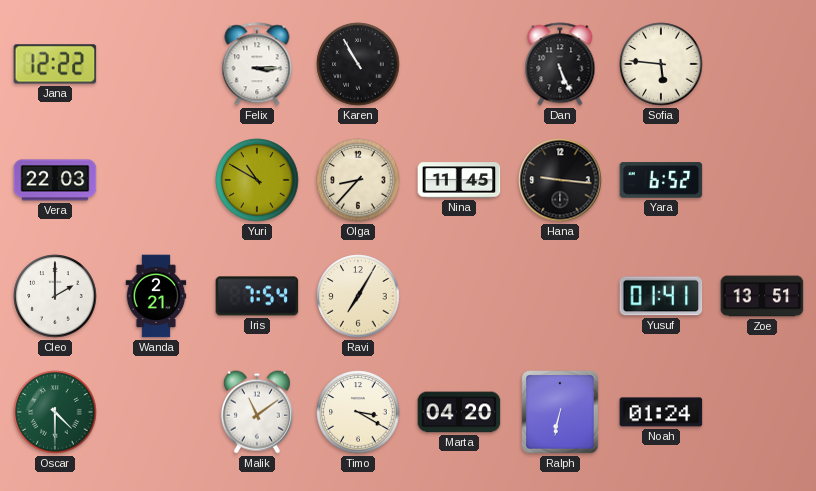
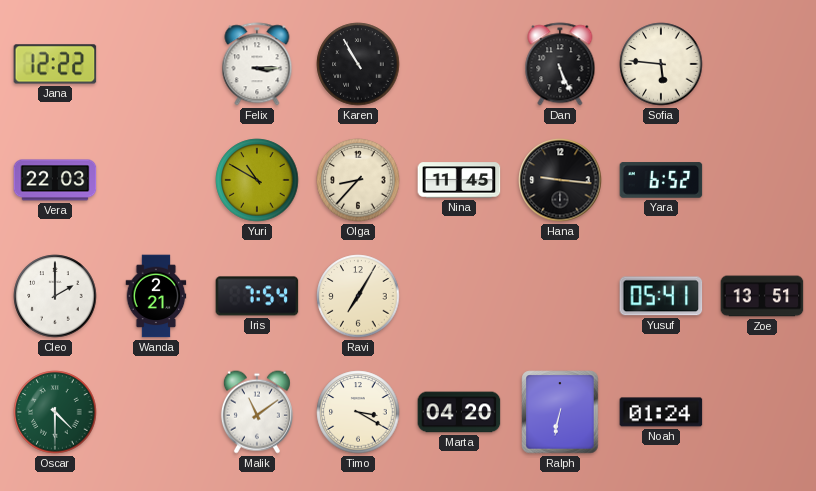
Yusuf: 01:41 -> 05:41 (661, 296)
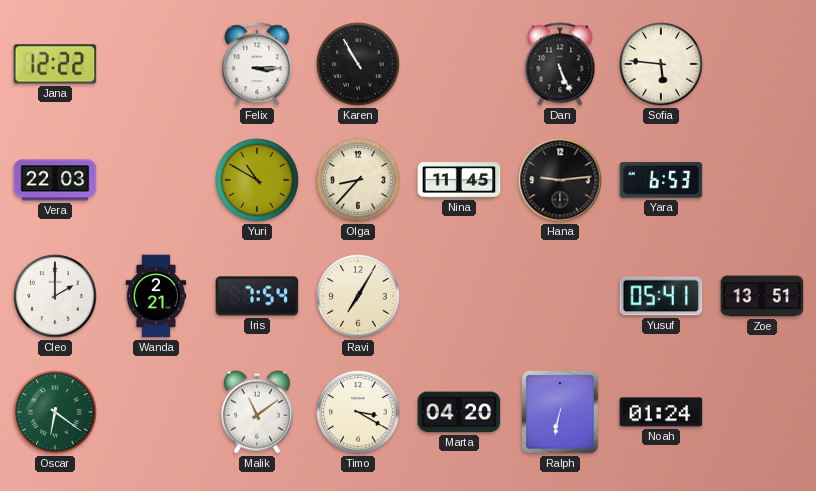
Hana: 9:16 -> 9:14 (560, 180)
Yara: 6:52 -> 6:53 (661, 180)
Oscar: 4:30 -> 6:21 (55, 412)
